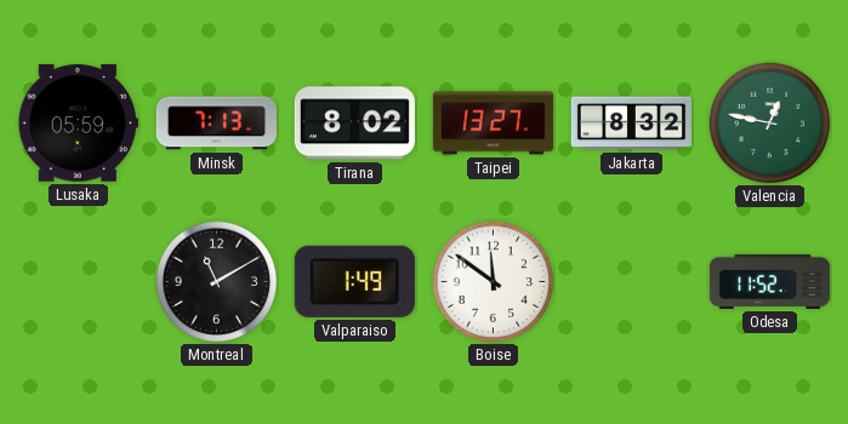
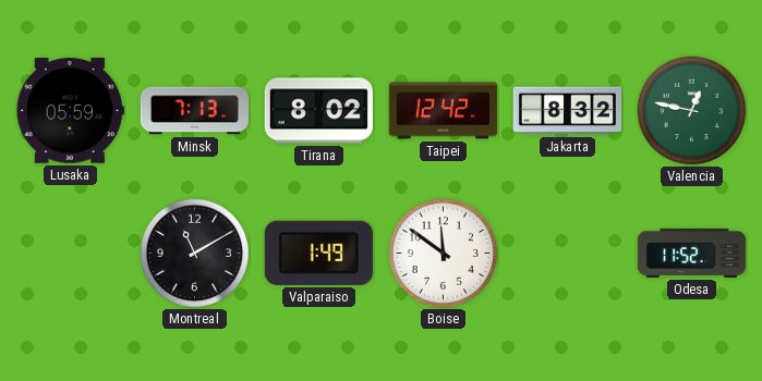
Taipei: 13:27 -> 12:42 (443, 111)
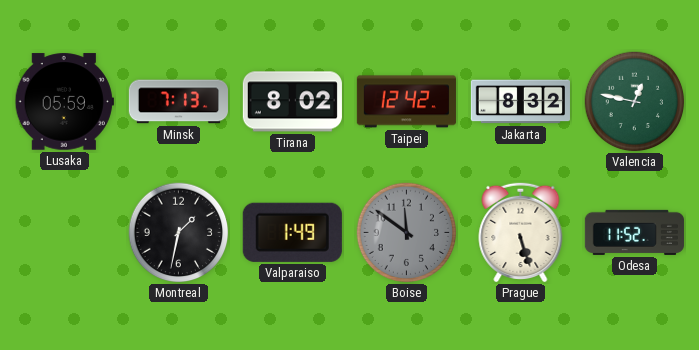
Montreal: 11:10 -> 1:32 (179, 233)
Boise dial: white -> grey (407, 233)
Prague: none -> 5:27 (521, 232)
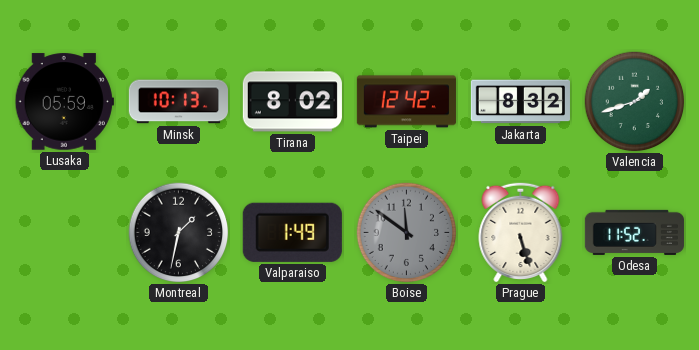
Minsk: 7:13 -> 10:13 (178, 102)
Valencia: 12:47 -> 1:42 (635, 102)
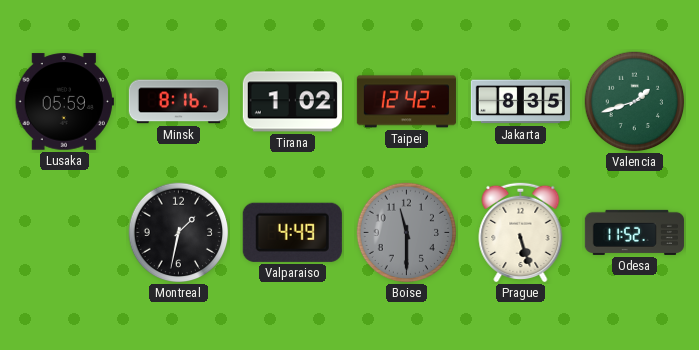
Minsk: 10:13 -> 8:16 (178, 102)
Tirana: 8:02 -> 1:02 (292, 102)
Jakarta: 8:32 -> 8:35 (520, 102)
Valparaiso: 1:49 -> 4:49 (292, 232)
Boise: 11:51 -> 11:30 (407, 233)
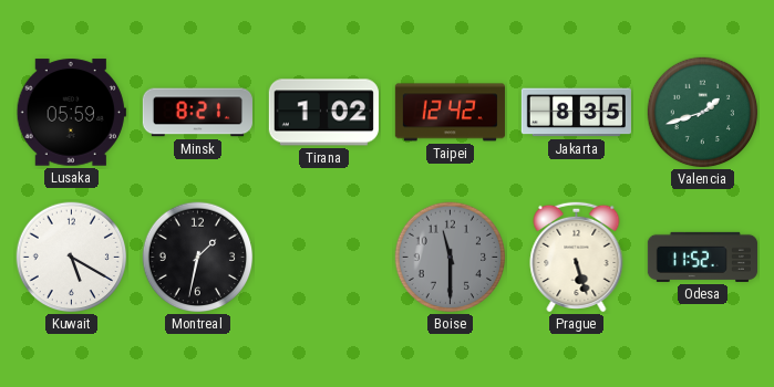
Minsk: 8:16 -> 8:21 (197, 113)
Kuwait: none -> 5:20 (72, 258)
Valparaiso: 4:49 -> none (292, 232)
